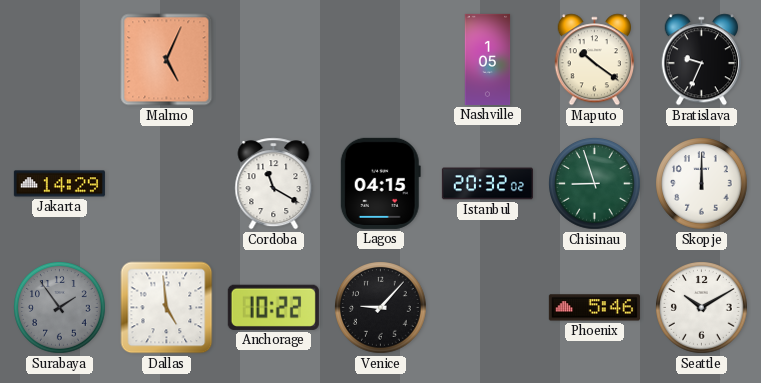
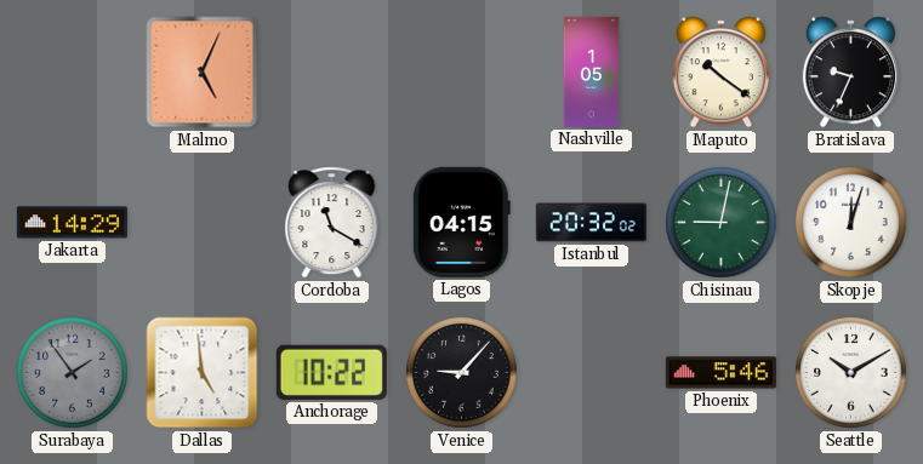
Chisinau: 8:57 -> 9:02 (722, 223)
Skopje: 12:00 -> 12:03 (851, 223)
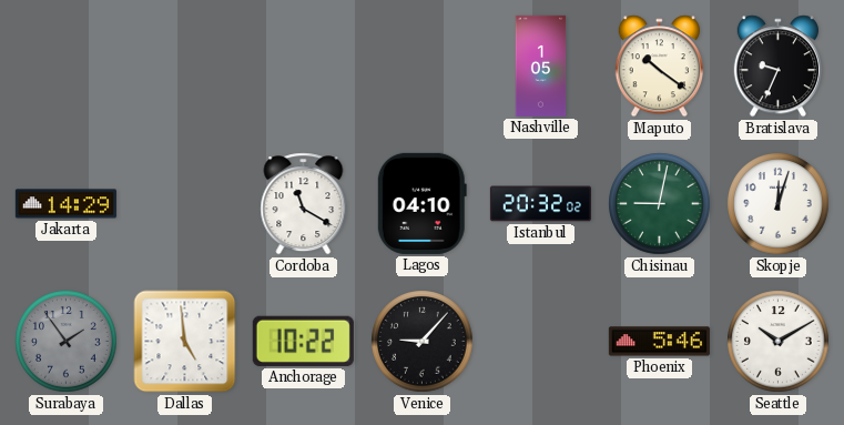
Malmo: 5:04 -> none (203, 73)
Lagos: 04:15 -> 04:10 (421, 203)
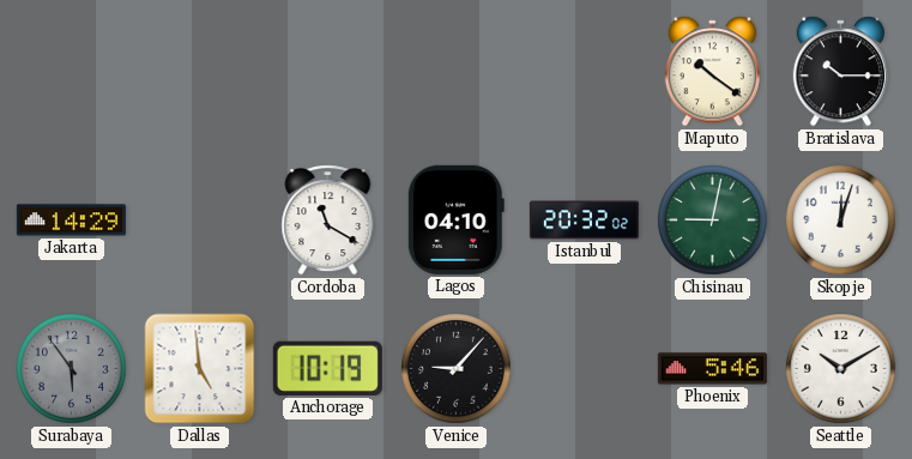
Nashville: 1:05 -> none (541, 65)
Bratislava: 9:34 -> 10:15 (840, 72)
Surabaya: 1:54 -> 5:54 (72, 369)
Anchorage: 10:22 -> 10:19 (327, 368)
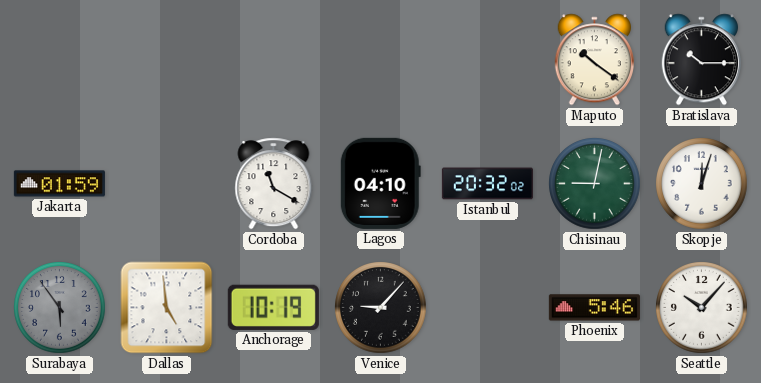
Jakarta: 14:29 -> 01:59 (59, 184)
Seattle: 10:10 -> 10:07 (702, 308)
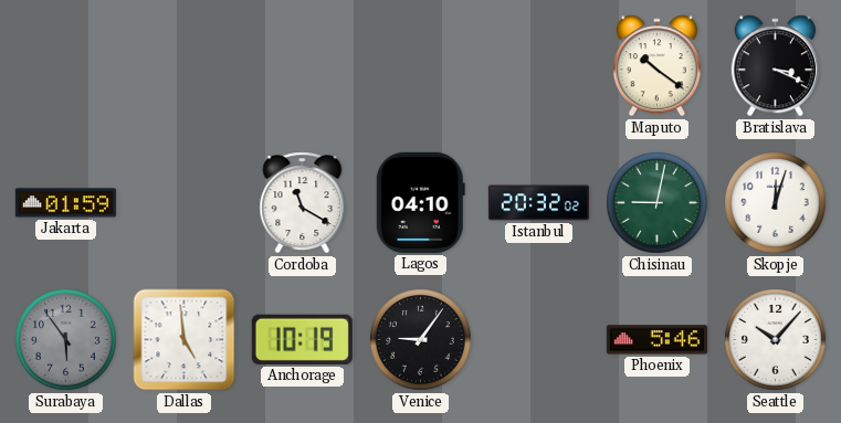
Bratislava: 10:15 -> 3:19 (775, 66)
Venice: 9:07 -> 9:06 (421, 340)
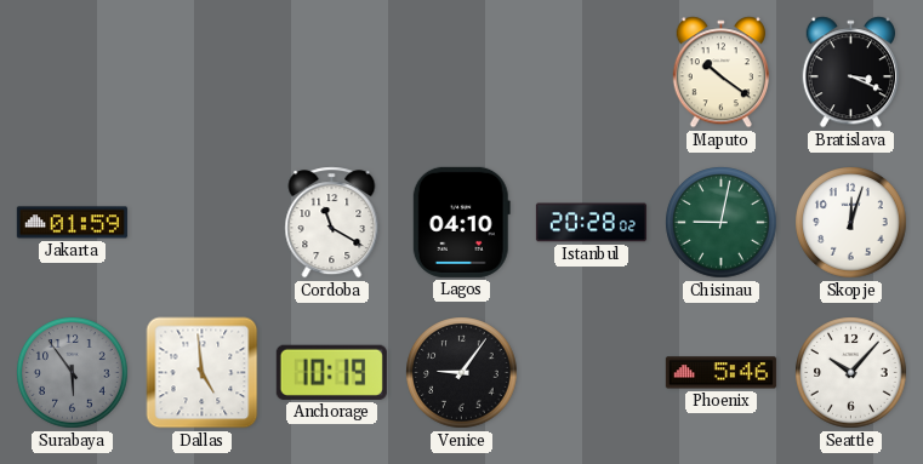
Istanbul: 20:32 -> 20:28 (591, 223)
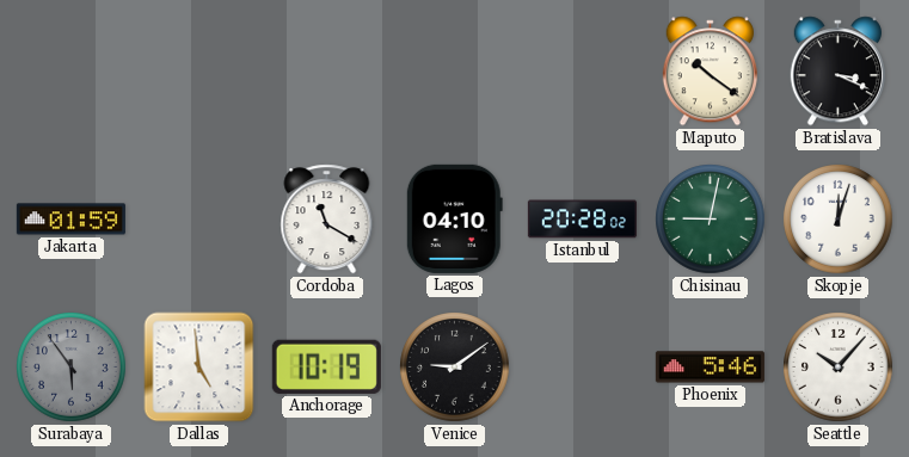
Venice: 9:06 -> 9:09 (455, 368)
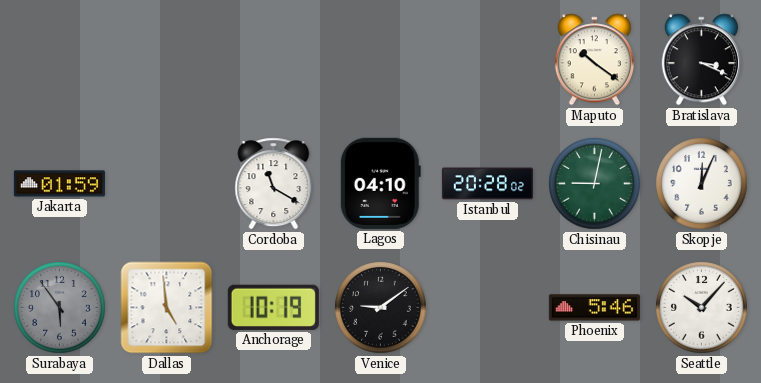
Skopje: 12:03 -> 12:04 (702, 184)
